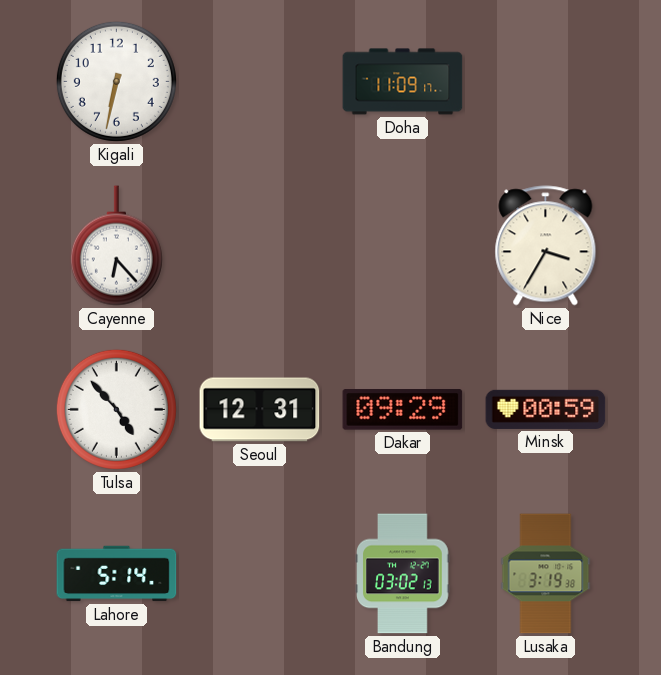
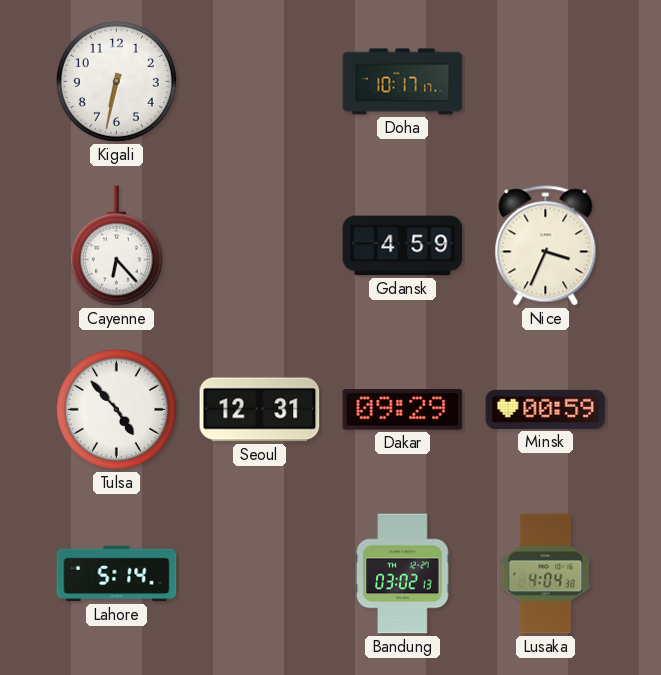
Doha: 11:09 -> 10:17 (403, 82)
Gdansk: none -> 4:59 (403, 246)
Nice: 3:35 -> 3:34 (546, 246)
Lusaka: 3:19 -> 4:04 (546, 574)
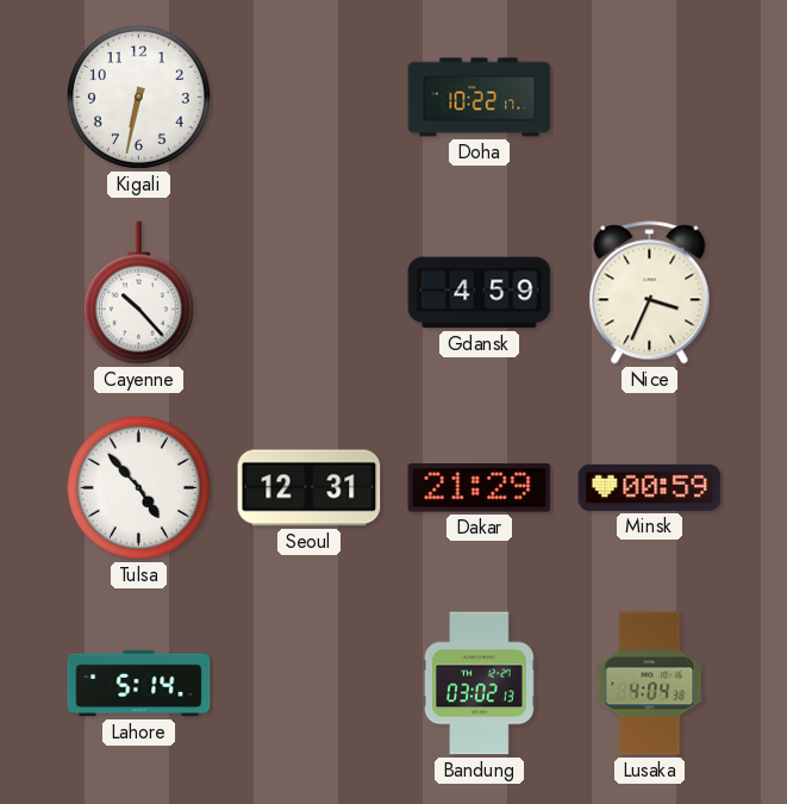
Doha: 10:17 -> 10:22 (480, 98)
Cayenne: 6:23 -> 10:23 (138, 293)
Dakar: 09:29 -> 21:29 (480, 488)
